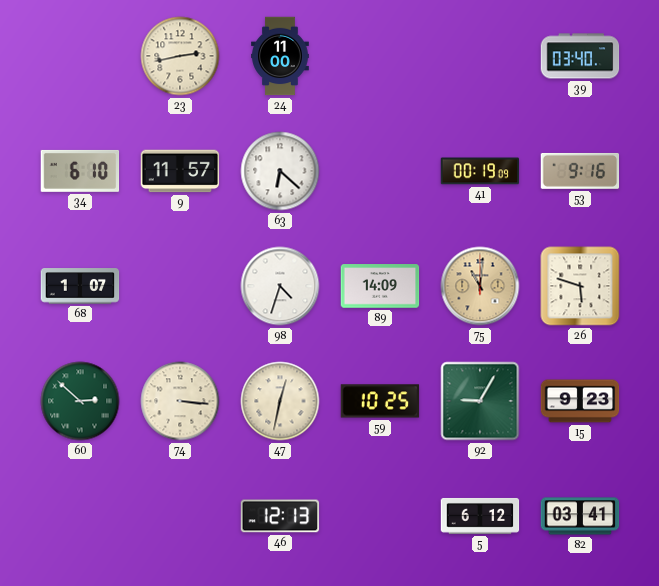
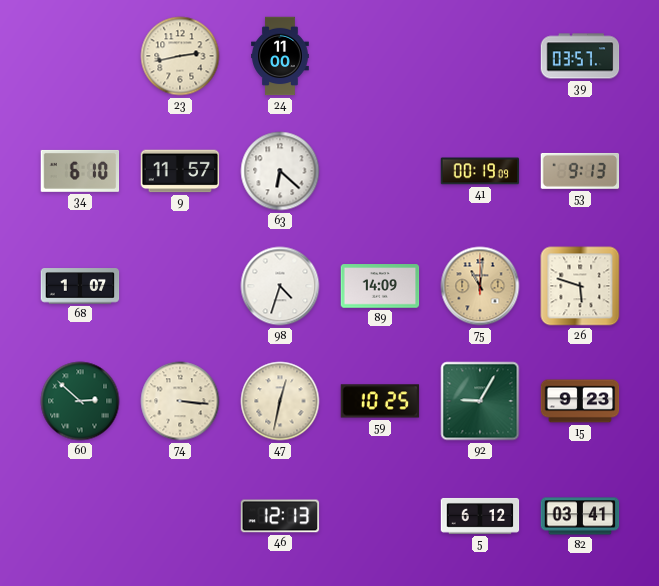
39: 03:40 -> 03:57 (580, 56)
53: 9:16 -> 9:13 (580, 171)
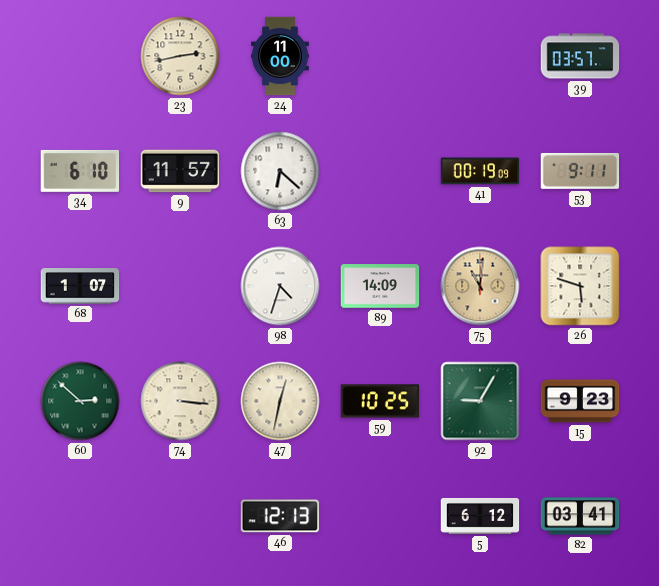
53: 9:13 -> 9:11 (580, 171)
